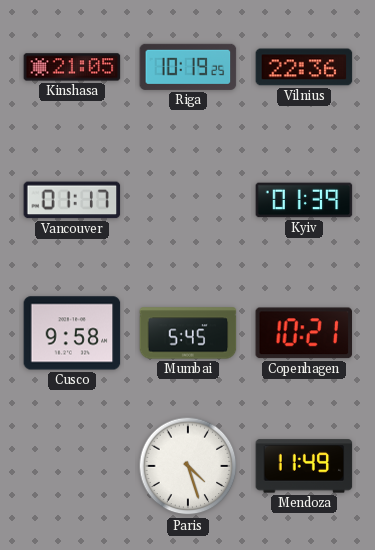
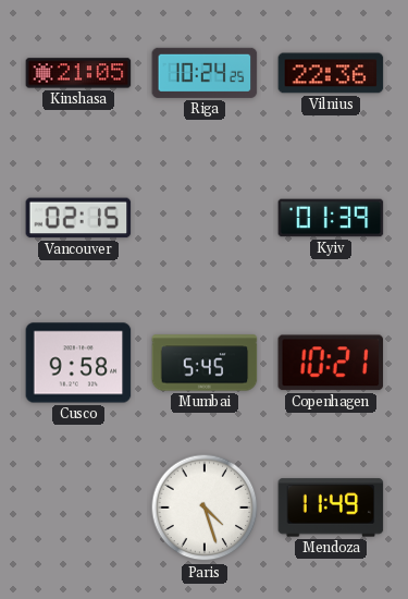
Riga: 10:19 -> 10:24 (205, 73)
Vancouver: 01:17 -> 02:15 (78, 218)
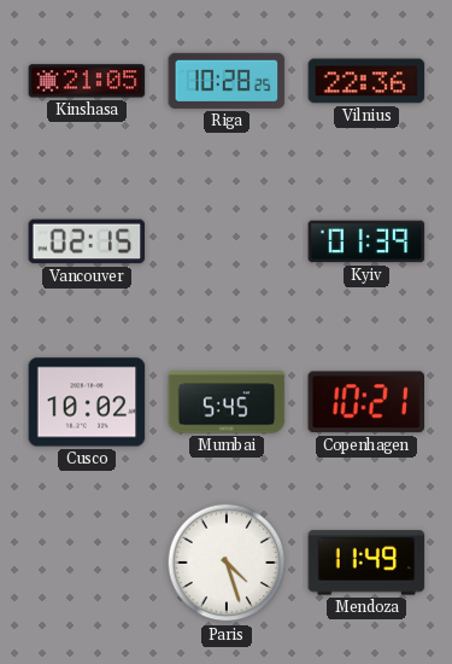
Riga: 10:24 -> 10:28 (227, 81)
Cusco: 9:58 -> 10:02 (87, 402)
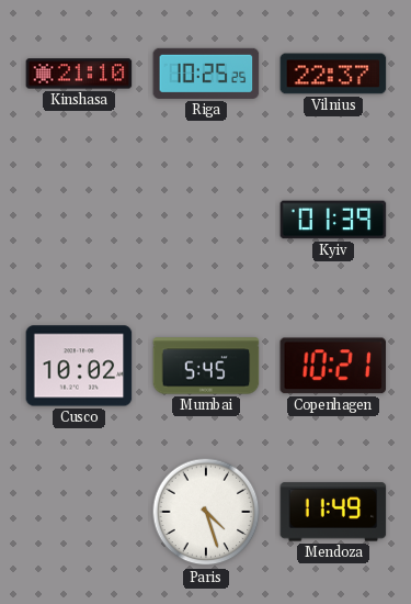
Kinshasa: 21:05 -> 21:10 (79, 74)
Riga: 10:28 -> 10:25 (206, 74)
Vilnius: 22:36 -> 22:37 (333, 74)
Vancouver: 02:15 -> none (87, 241)
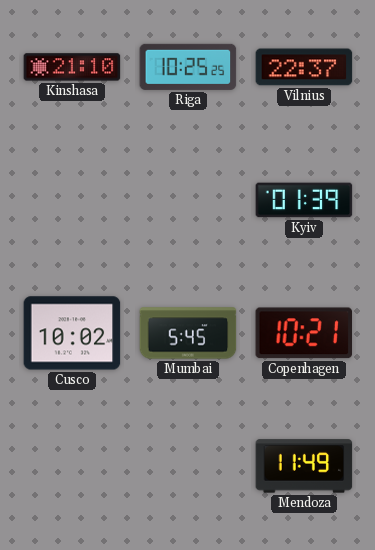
Paris: 4:27 -> none (206, 512)
